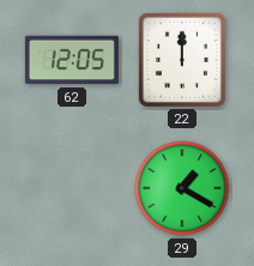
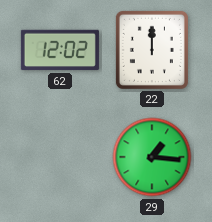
62: 12:05 -> 12:02 (60, 50)
29: 1:20 -> 1:16 (152, 157)
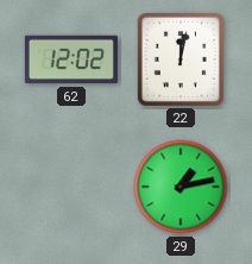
22: 12:00 -> 12:02 (181, 59)
29: 1:16 -> 1:13 (181, 187)
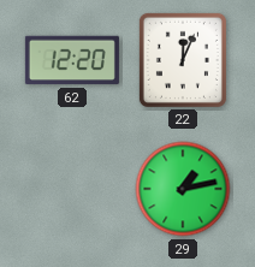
62: 12:02 -> 12:20 (72, 60)
22: 12:02 -> 12:04 (183, 60)
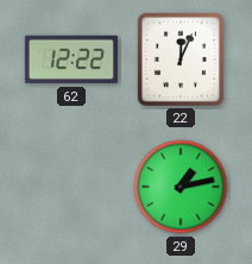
62: 12:20 -> 12:22 (71, 59)
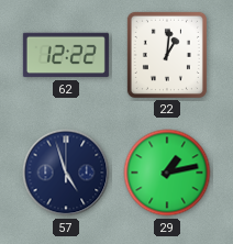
22: 12:04 -> 1:01 (167, 55)
57: none -> 4:57 (66, 173)
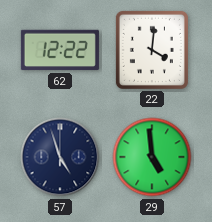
22: 1:01 -> 4:01 (152, 50)
29: 1:13 -> 4:59 (152, 157)
